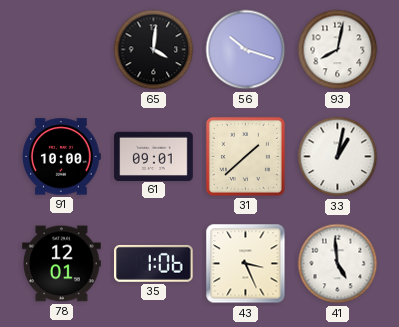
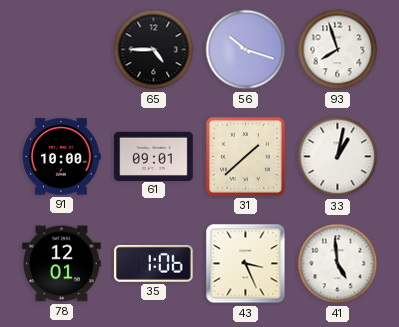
65: 4:01 -> 4:45 (154, 50)
93: 8:02 -> 7:57 (338, 50)
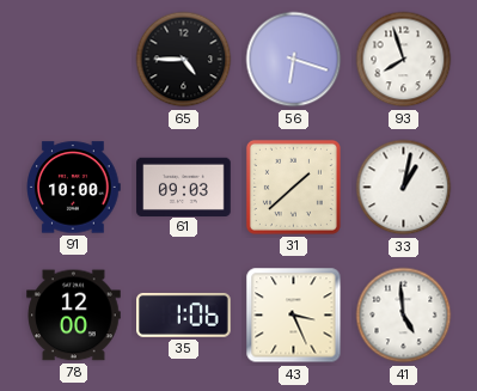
56: 10:18 -> 6:18 (294, 60)
61: 09:01 -> 09:03 (184, 187)
78: 12:01 -> 12:00 (74, 316)
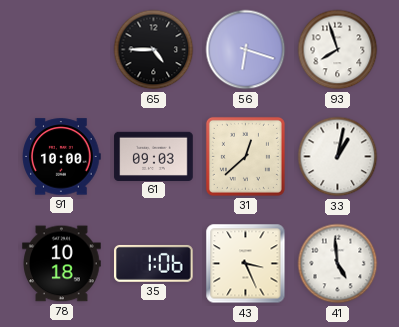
31: 1:38 -> 12:38 (245, 156)
78: 12:00 -> 10:18 (62, 264)
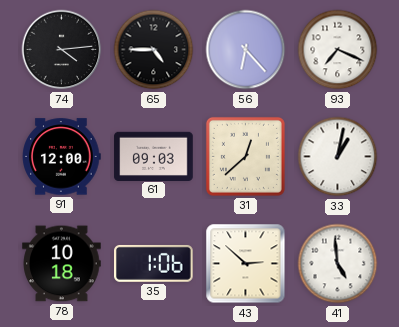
74: none -> 4:14 (62, 50)
56: 6:18 -> 6:23 (246, 50)
93: 7:57 -> 7:19 (338, 50)
91: 10:00 -> 12:00 (62, 157)
43: 3:26 -> 2:52 (246, 264)
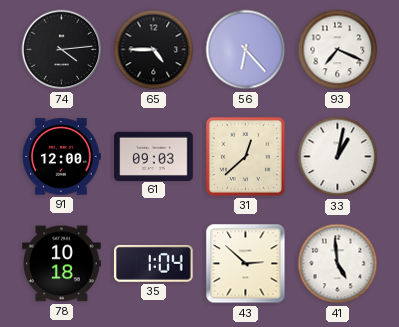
35: 1:06 -> 1:04 (154, 263)
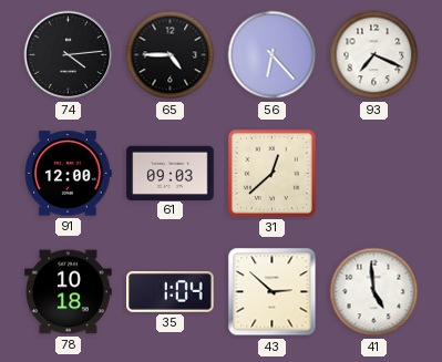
33: 1:02 -> none (338, 157)
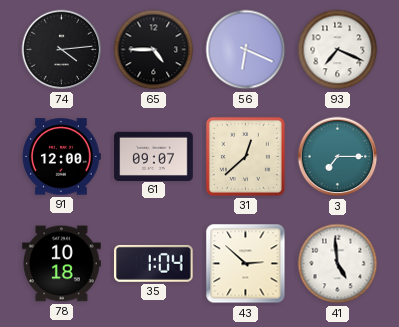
56: 6:23 -> 6:19 (246, 50)
61: 09:03 -> 09:07 (154, 156)
3: none -> 7:15 (338, 157)
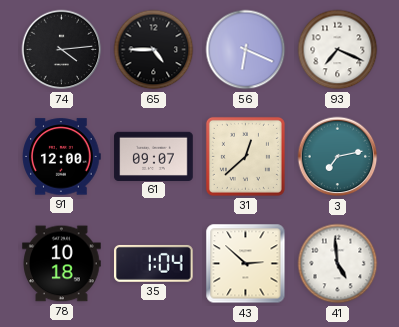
3: 7:15 -> 7:13 (338, 157)
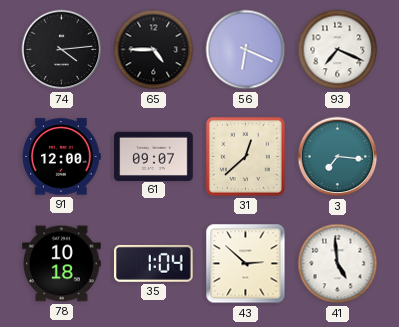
3: 7:13 -> 7:16 (338, 157)
